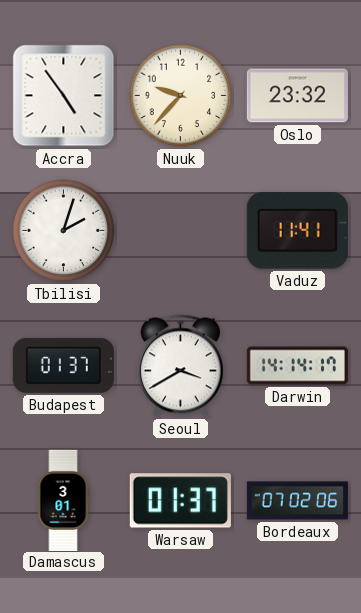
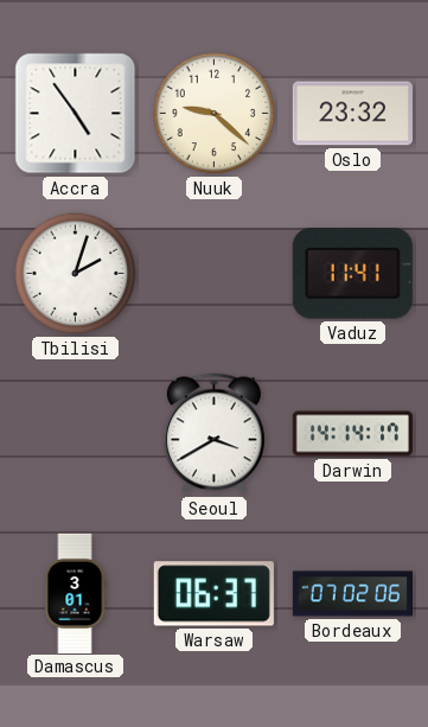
Nuuk: 9:37 -> 9:22 (215, 114)
Budapest: 01:37 -> none (63, 365)
Warsaw: 01:37 -> 06:37 (213, 594)
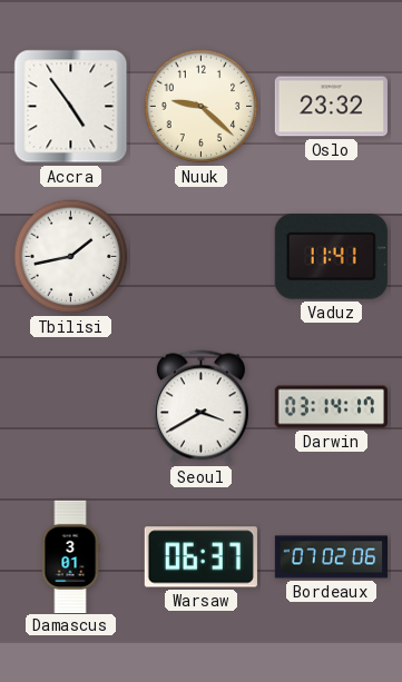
Tbilisi: 2:03 -> 1:43 (71, 257)
Darwin: 14:14 -> 03:14 (331, 407)
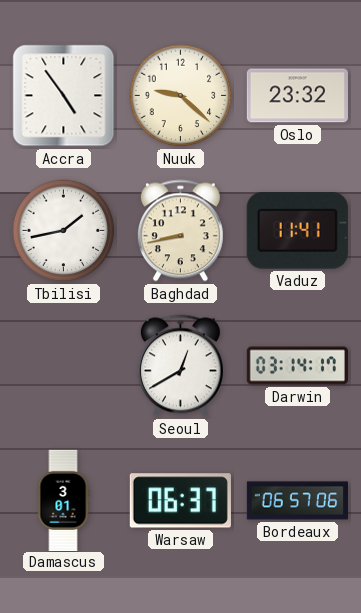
Baghdad: none -> 8:43 (180, 231)
Seoul: 3:40 -> 12:40 (180, 366)
Bordeaux: 07:02 -> 06:57 (297, 501)
